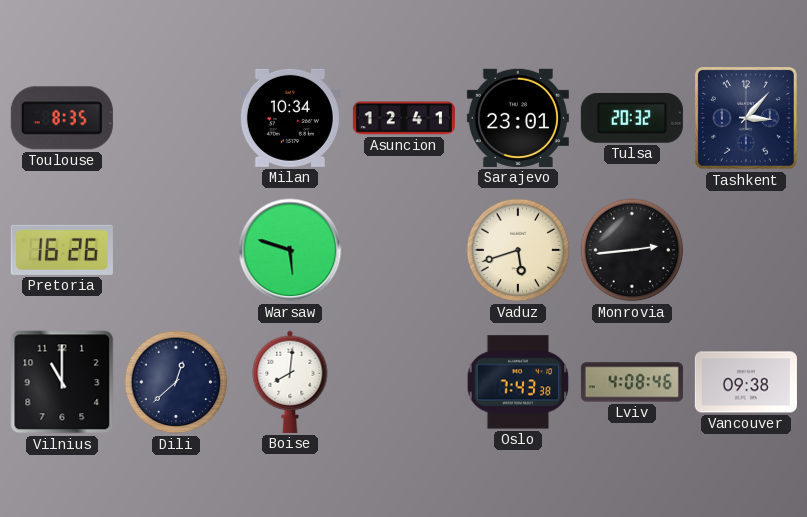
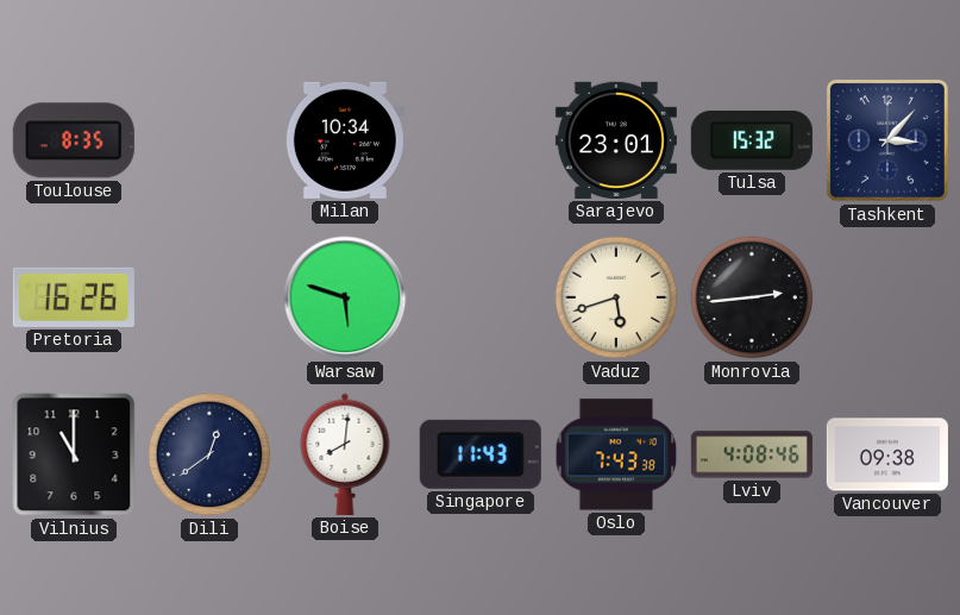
Asuncion: 12:41 -> none (404, 118)
Tulsa: 20:32 -> 15:32 (752, 140)
Dili: 12:38 -> 12:39 (209, 454)
Singapore: none -> 11:43 (481, 454)
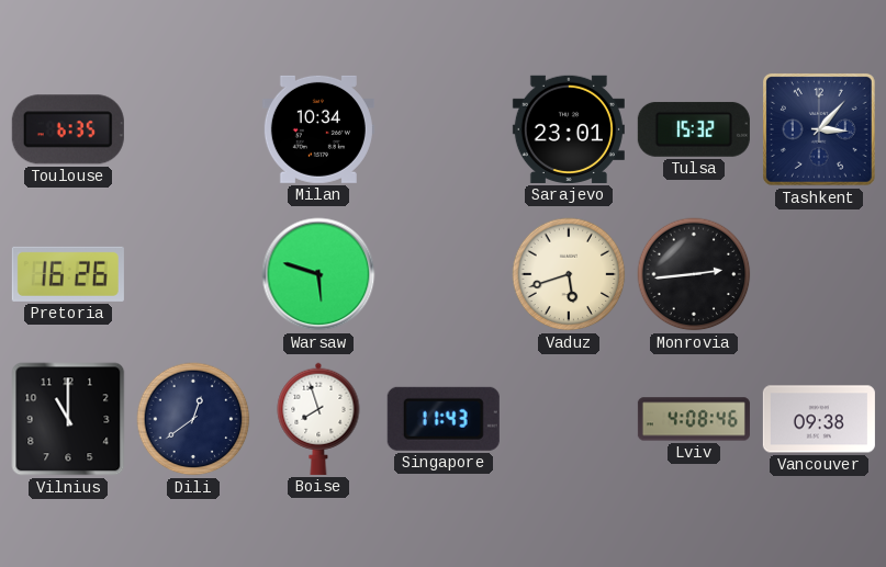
Toulouse: 8:35 -> 6:35 (68, 129)
Boise: 8:01 -> 7:57 (318, 419)
Oslo: 7:43 -> none (616, 454)
